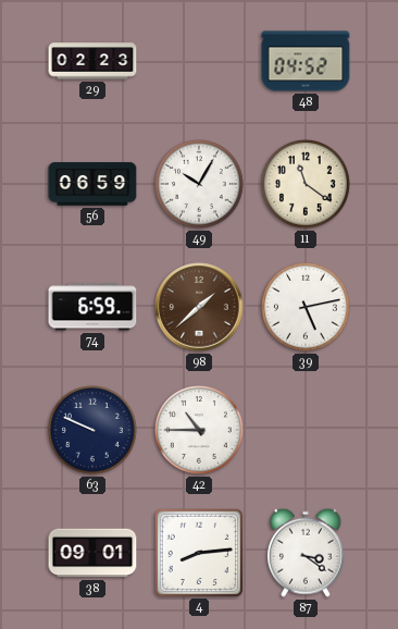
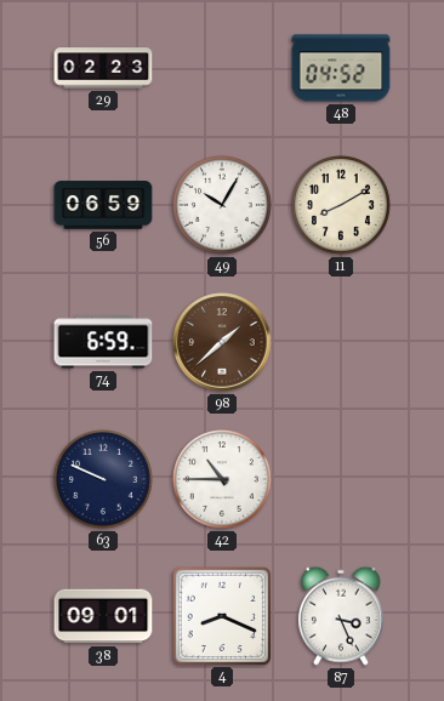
11: 11:21 -> 8:10 (342, 206)
39: 5:13 -> none (307, 308)
4: 8:14 -> 8:19 (221, 615)
87: 3:21 -> 3:26 (341, 616)
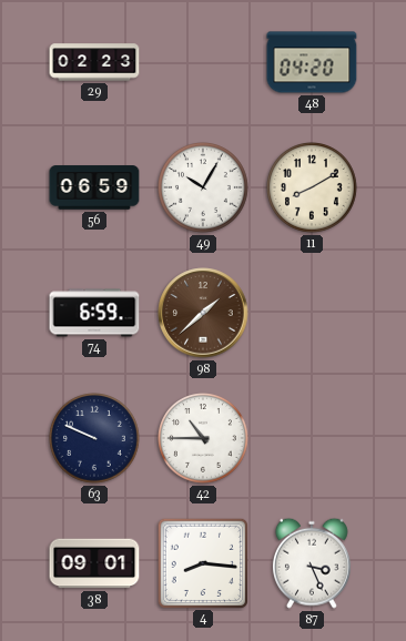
48: 04:52 -> 04:20 (312, 62)
4: 8:19 -> 8:16 (202, 562)
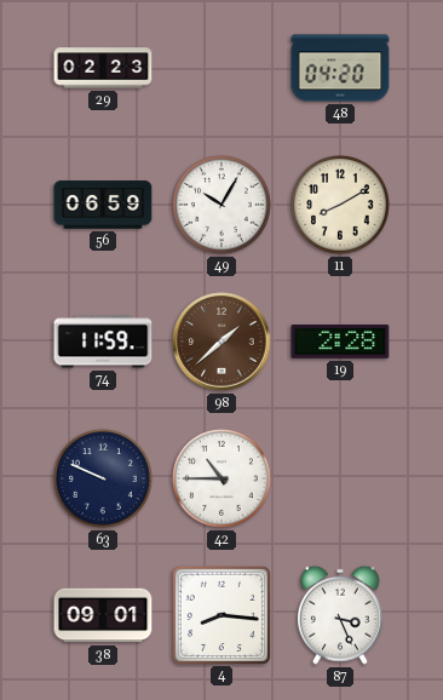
74: 6:59 -> 11:59 (103, 342)
19: none -> 2:28 (340, 342)
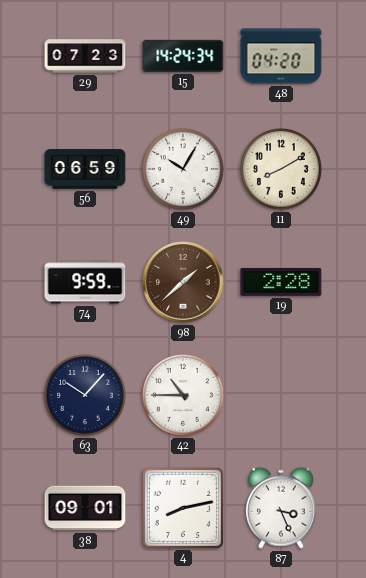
29: 02:23 -> 07:23 (85, 56)
15: none -> 14:24 (183, 56)
74: 11:59 -> 9:59 (85, 282)
63: 9:49 -> 10:07 (86, 396)
4: 8:16 -> 8:13 (182, 507)
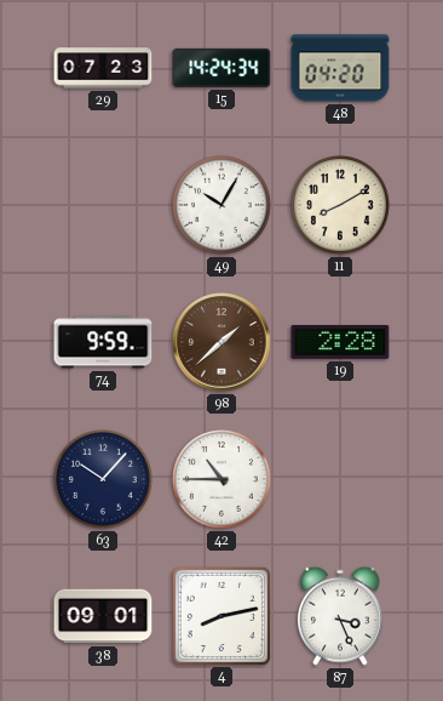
56: 06:59 -> none (85, 169)
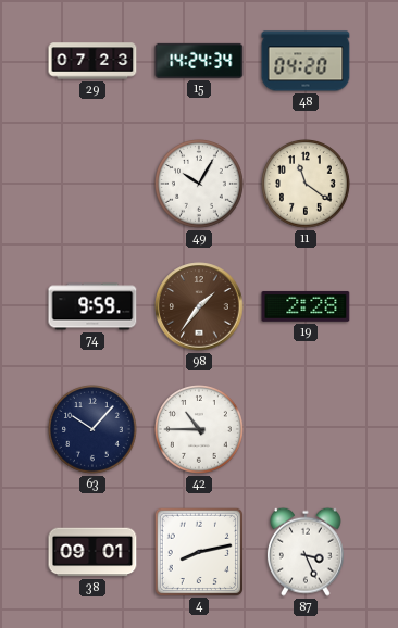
11: 8:10 -> 11:21 (307, 185)
98: 1:38 -> 1:36 (199, 306)
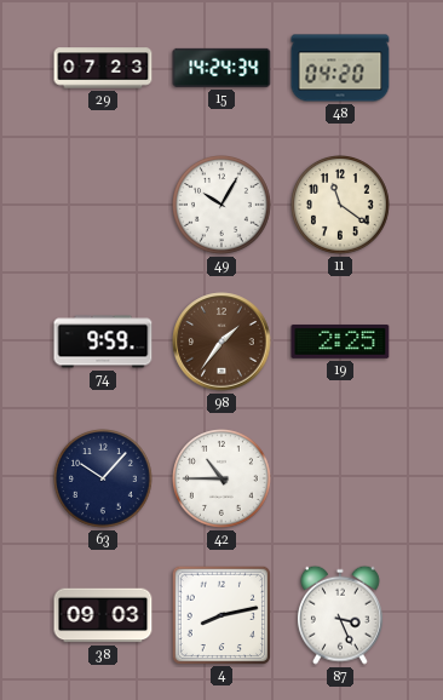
19: 2:28 -> 2:25 (340, 342)
38: 09:01 -> 09:03 (103, 615)
